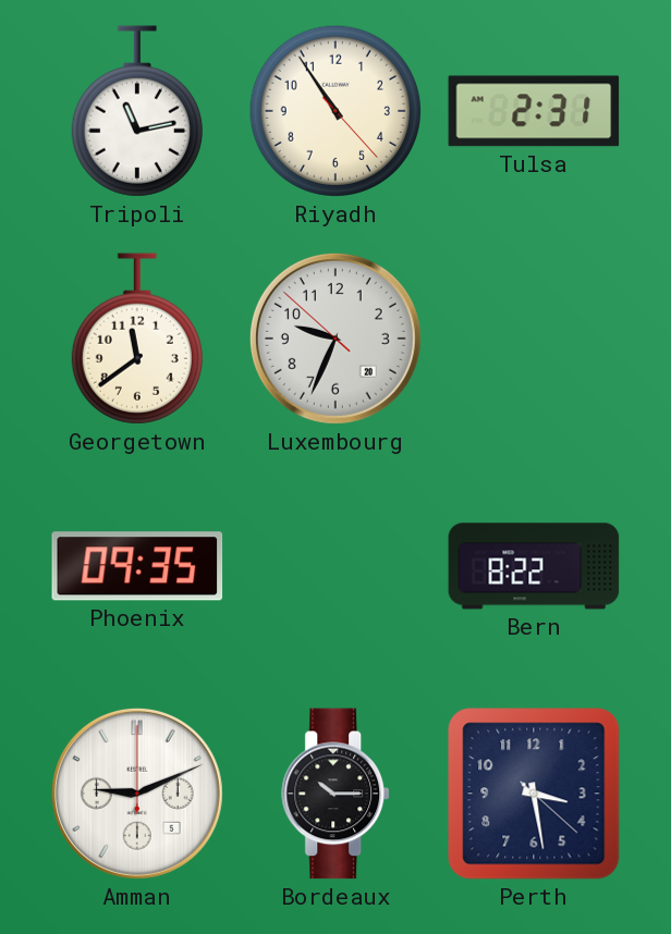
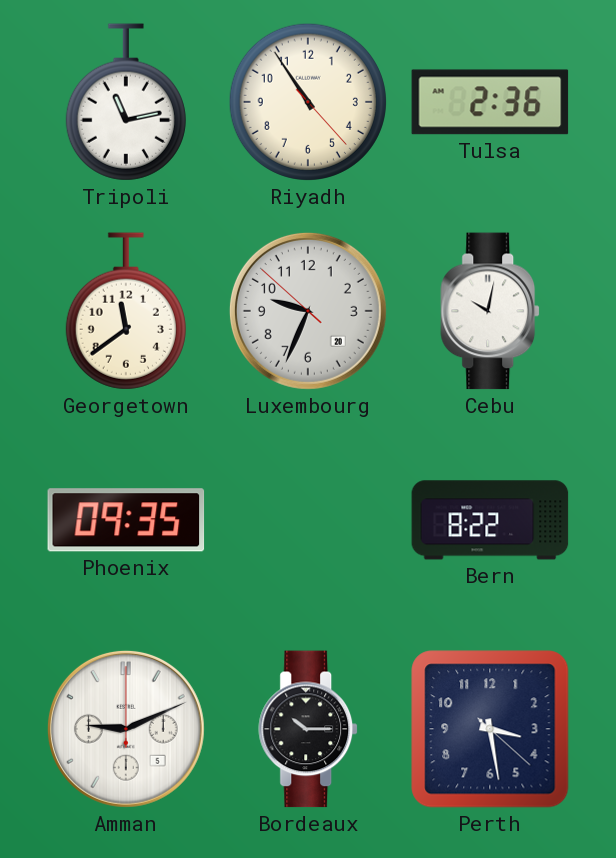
Tulsa: 2:31 -> 2:36 (490, 102)
Cebu: none -> 10:02 (491, 311)
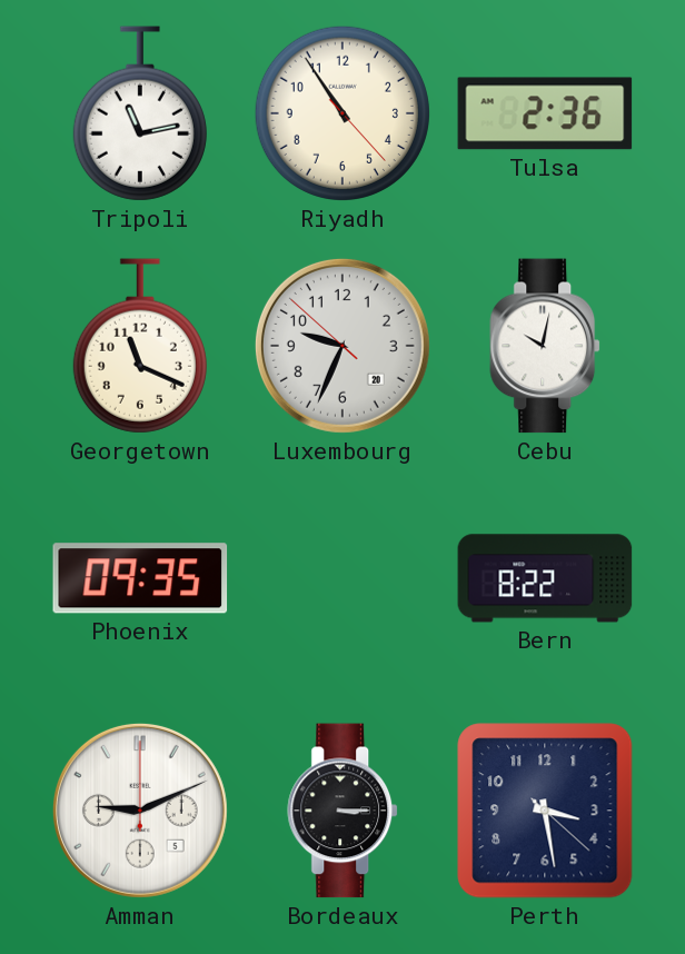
Georgetown: 11:39 -> 11:19 (140, 346)
Bordeaux: 10:15 -> 3:15 (344, 811)
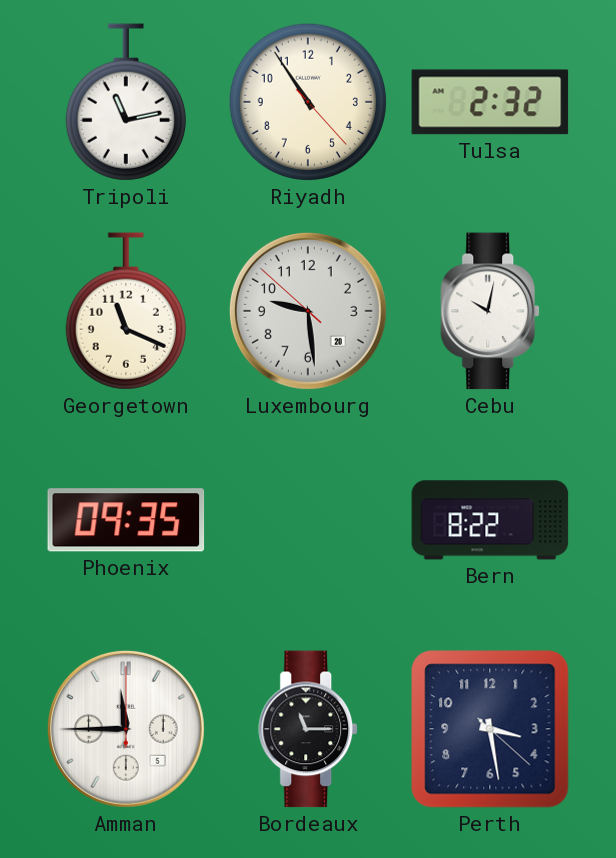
Tulsa: 2:36 -> 2:32 (490, 102)
Luxembourg: 9:33 -> 9:28 (308, 311)
Amman: 9:11 -> 11:45 (126, 729)
Bordeaux: 3:15 -> 11:15 (309, 729)
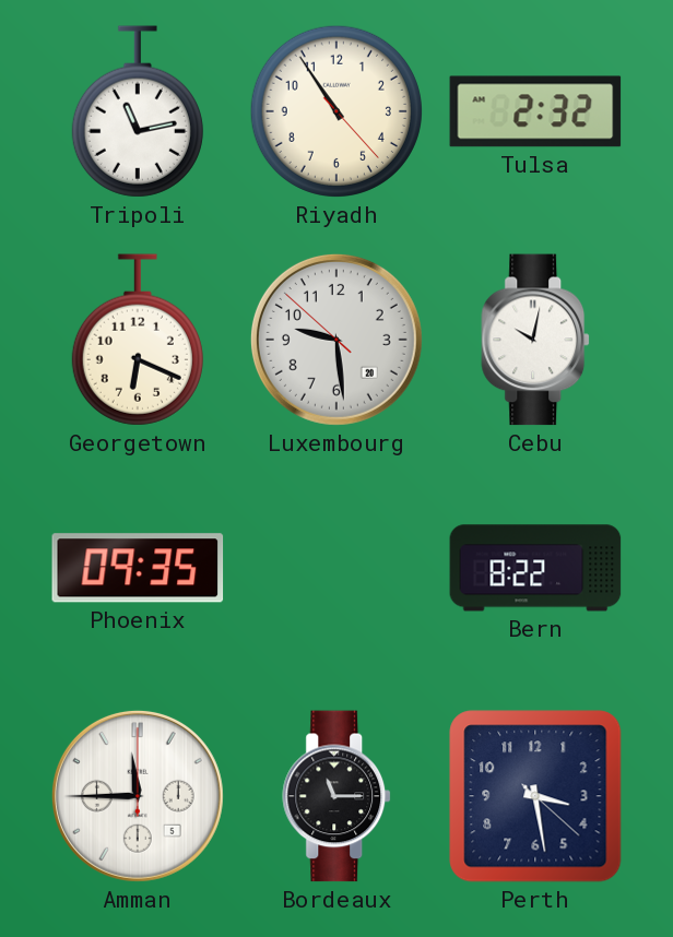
Georgetown: 11:19 -> 6:19 (138, 340)
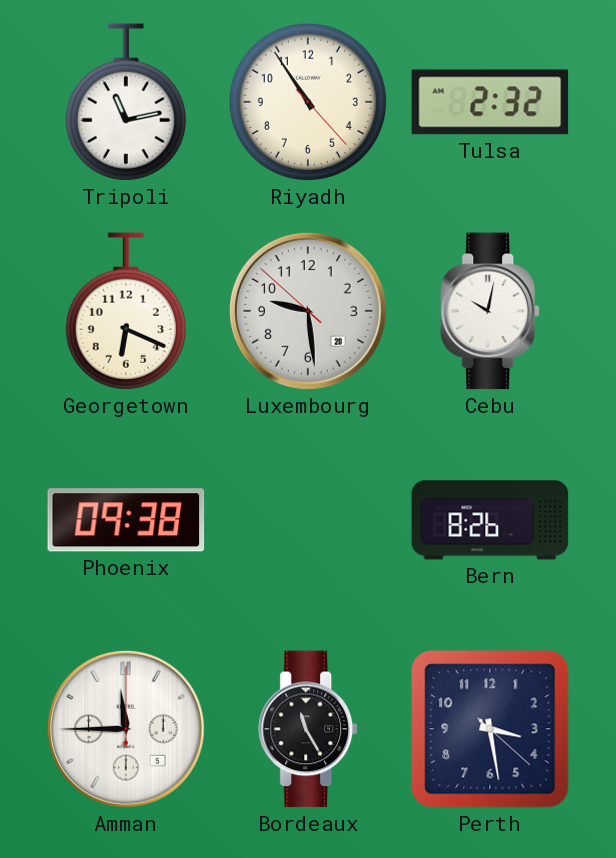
Phoenix: 09:35 -> 09:38 (126, 520)
Bern: 8:22 -> 8:26 (490, 520)
Bordeaux: 11:15 -> 11:25 (309, 729)
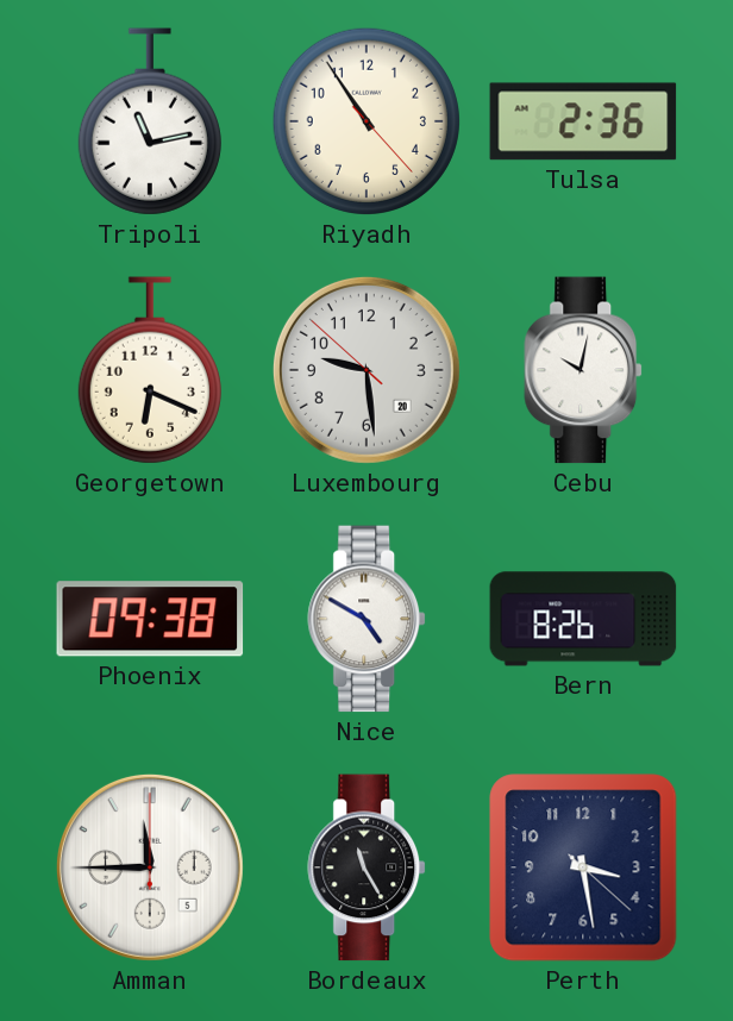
Tulsa: 2:32 -> 2:36 (583, 121)
Nice: none -> 4:50 (368, 619)
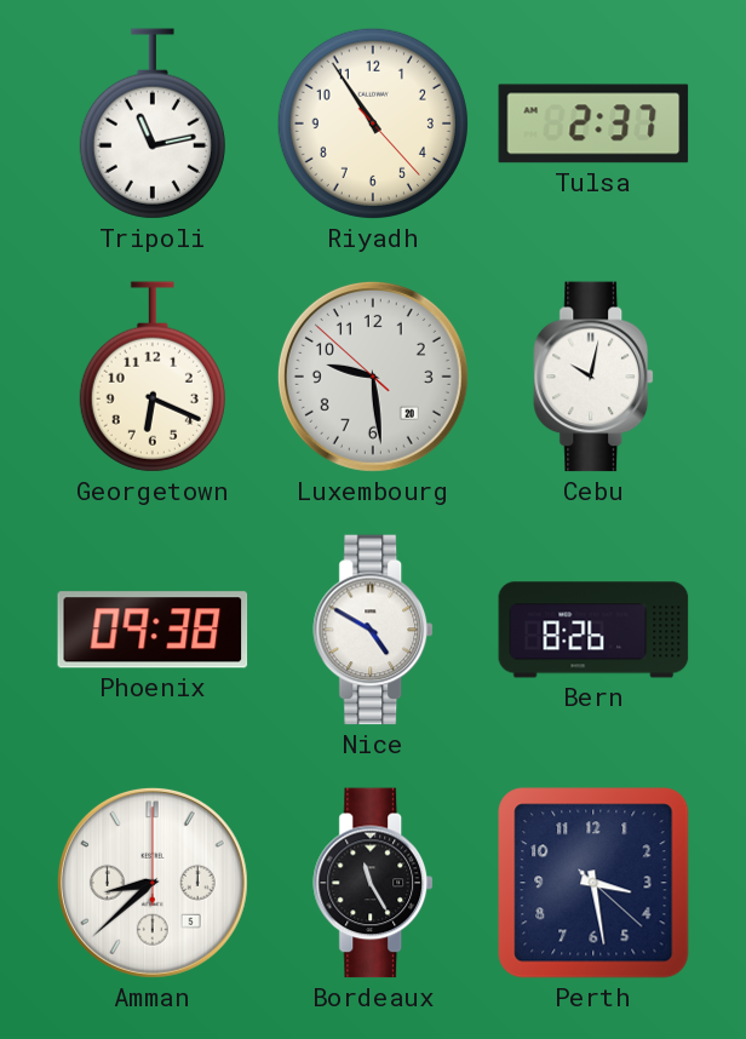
Tulsa: 2:36 -> 2:37 (593, 124)
Amman: 11:45 -> 8:38 (153, 883)
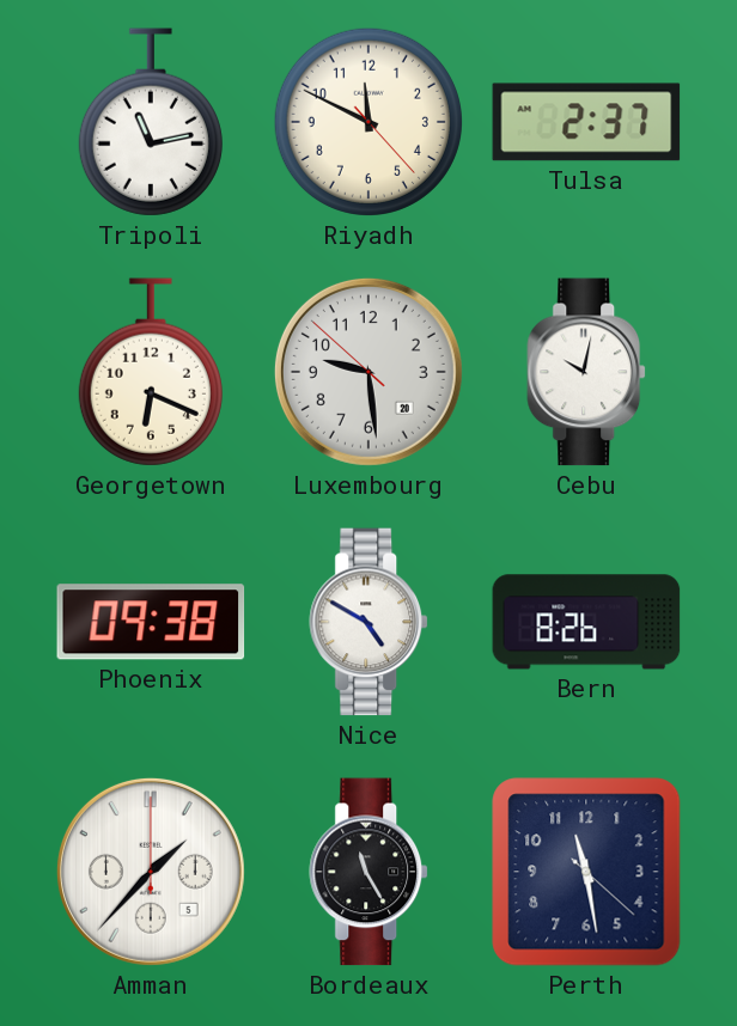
Riyadh: 10:54 -> 11:49 (368, 122)
Amman: 8:38 -> 1:37 (151, 872)
Perth: 3:28 -> 11:28 (586, 872)
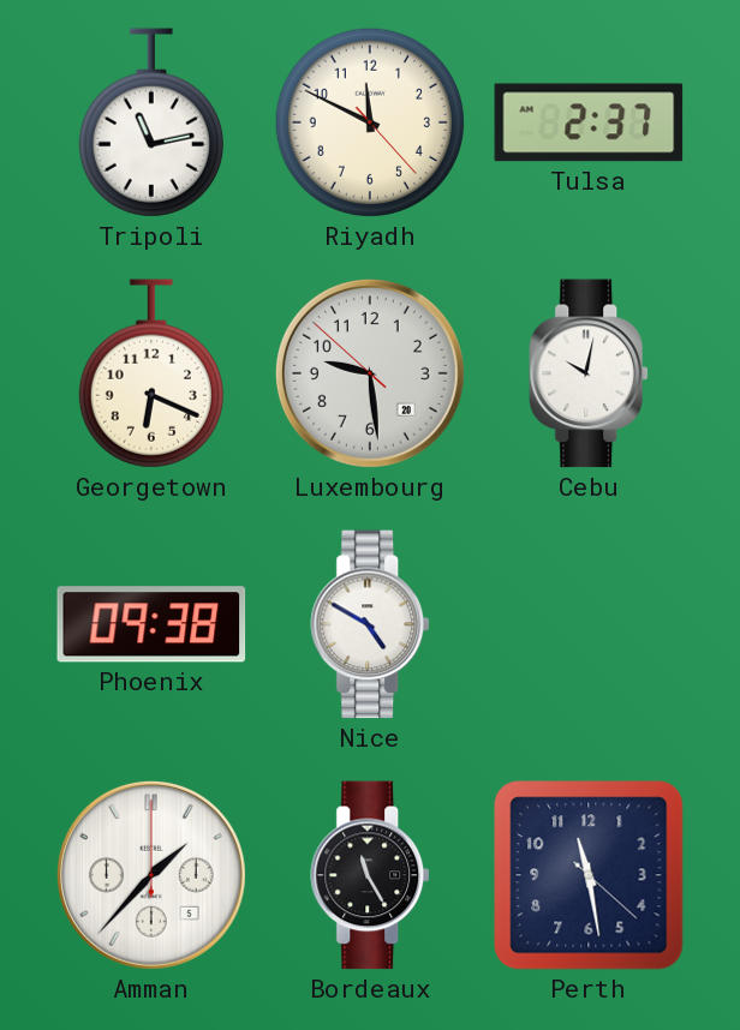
Bern: 8:26 -> none (586, 622)
